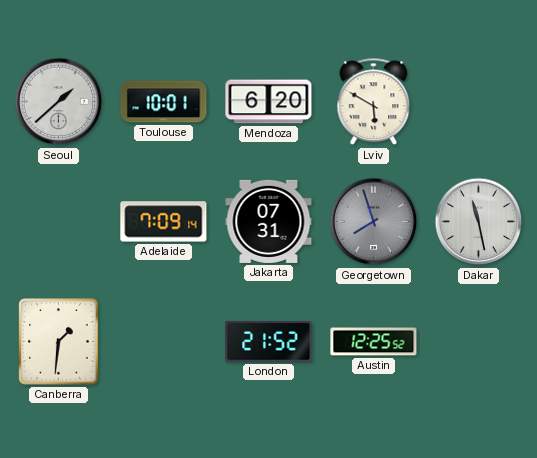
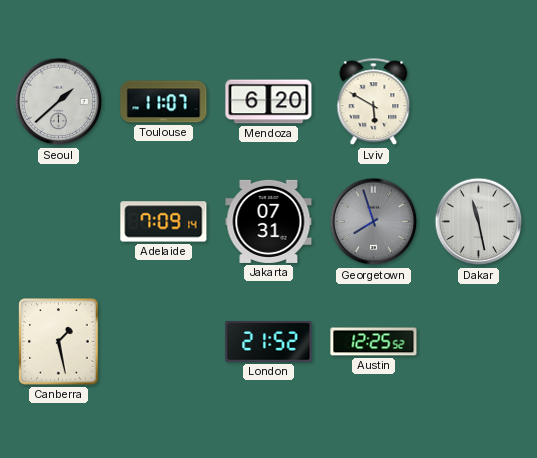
Toulouse: 10:01 -> 11:07 (164, 102)
Canberra: 1:31 -> 1:28 (59, 342)
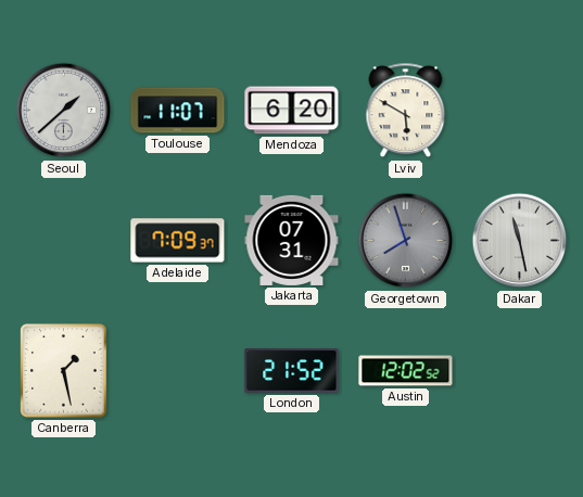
Adelaide: 7:09:14 -> 7:09:37 (178, 241)
Austin: 12:25 -> 12:02 (406, 371)
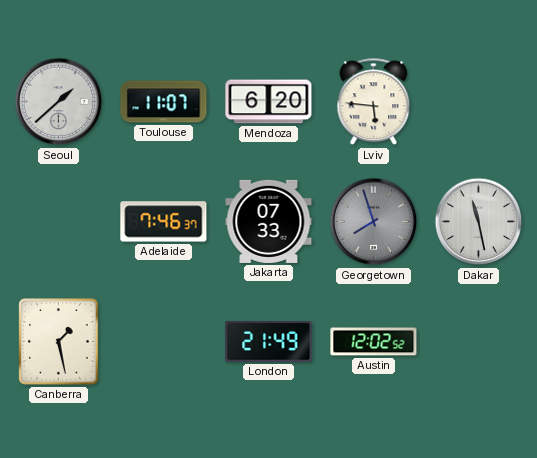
Lviv: 5:50 -> 5:46 (374, 102)
Adelaide: 7:09 -> 7:46 (164, 222)
Jakarta: 07:31 -> 07:33 (269, 221)
London: 21:52 -> 21:49 (269, 342)
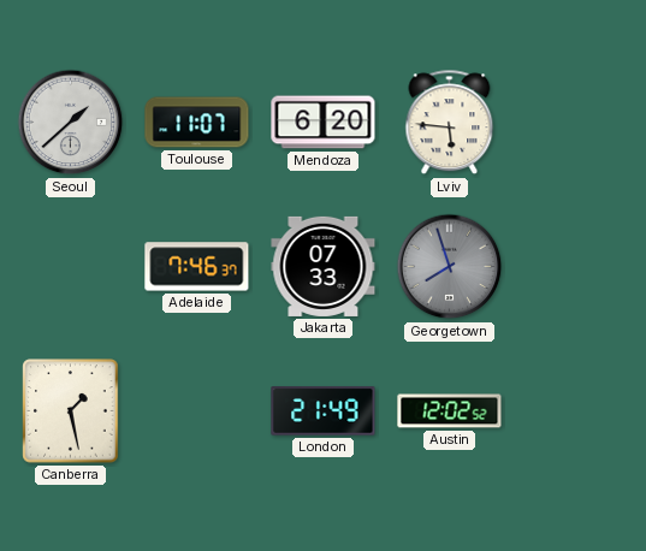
Dakar: 11:28 -> none (479, 222)
